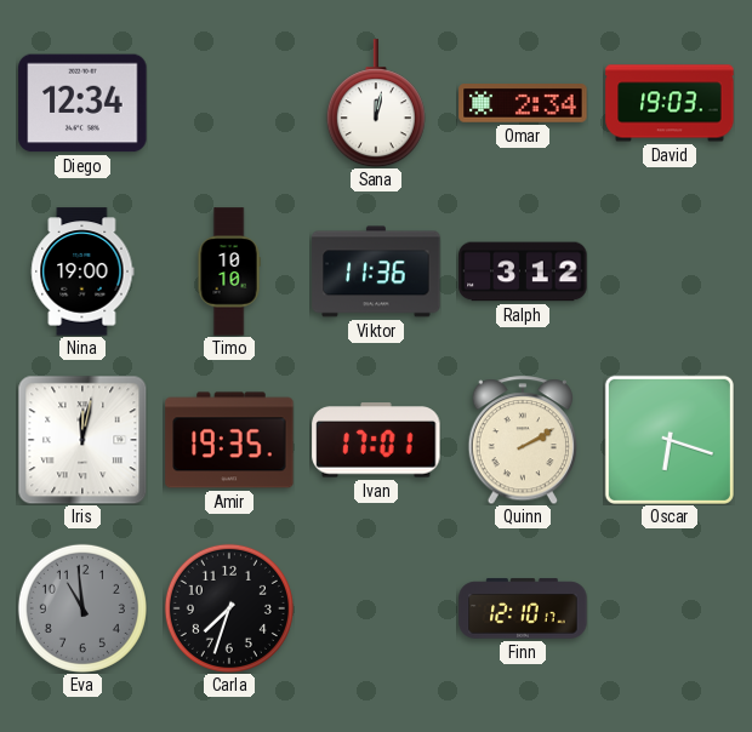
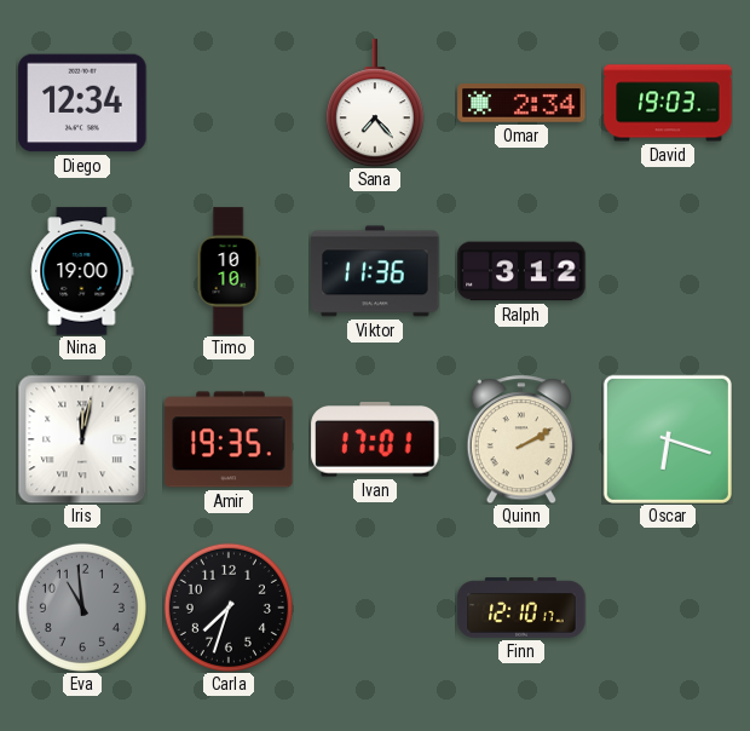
Sana: 12:02 -> 7:23 (375, 103)
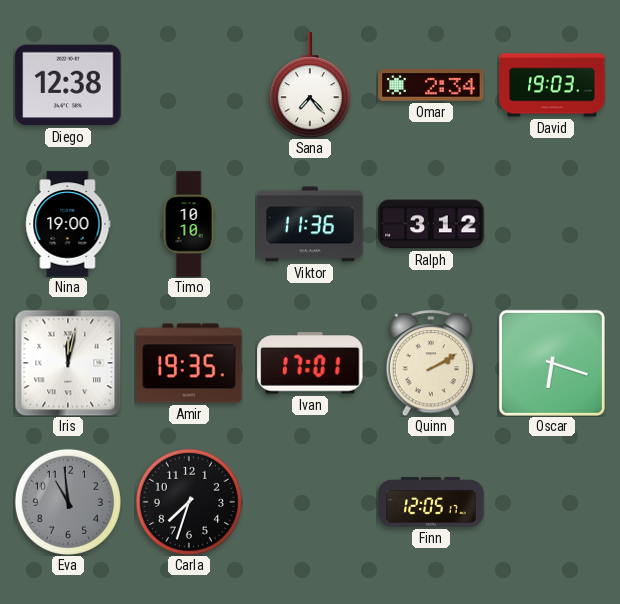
Diego: 12:34 -> 12:38 (68, 85)
Finn: 12:10 -> 12:05 (431, 502)
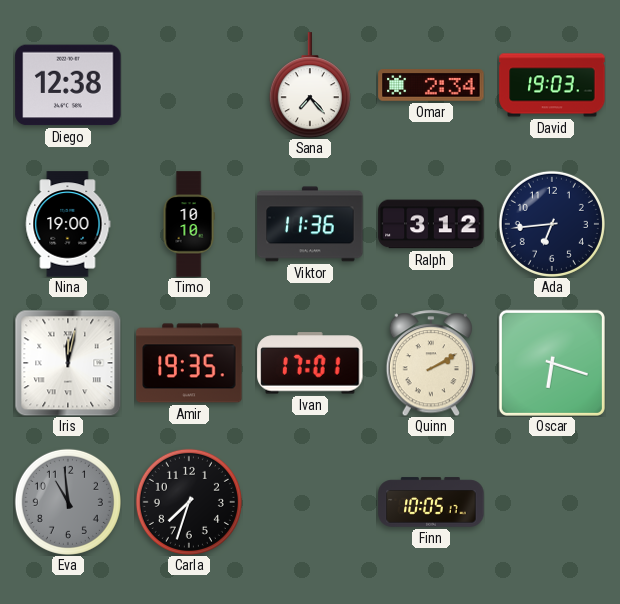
Ada: none -> 6:44 (552, 224)
Finn: 12:05 -> 10:05 (431, 502)
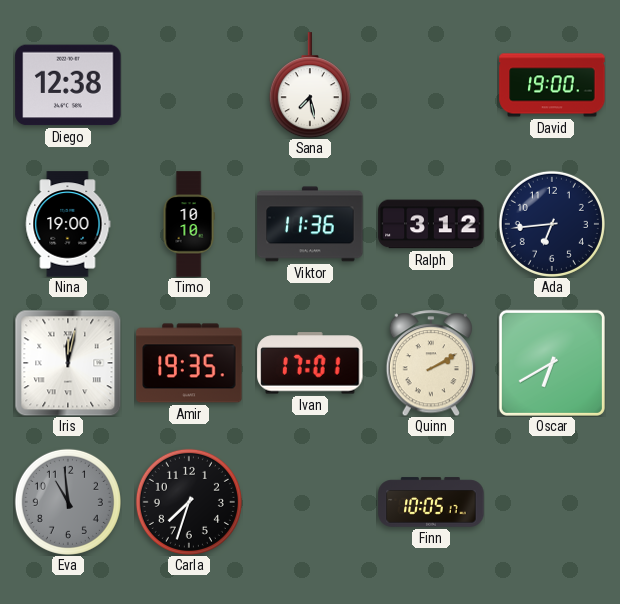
Sana: 7:23 -> 7:28 (310, 85)
Omar: 2:34 -> none (431, 85)
David: 19:03 -> 19:00 (552, 85)
Oscar: 6:18 -> 6:40 (552, 363)
